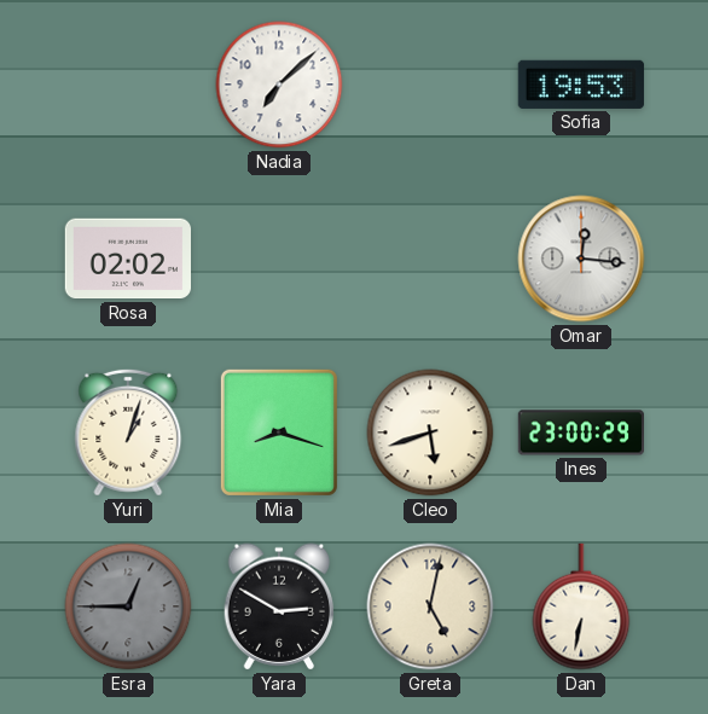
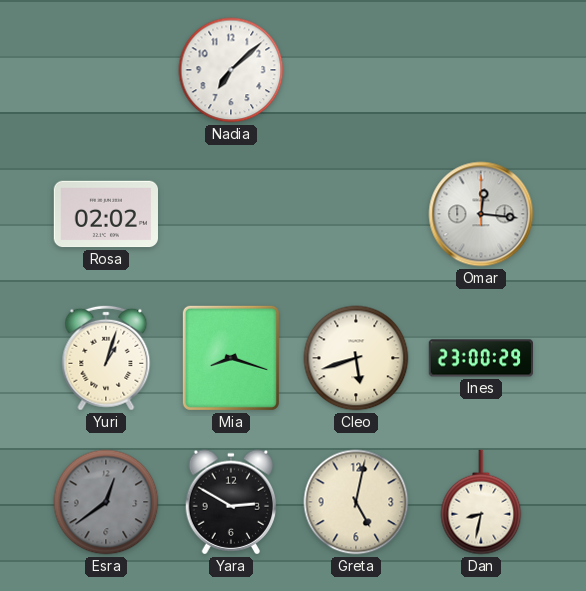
Sofia: 19:53 -> none (581, 85)
Esra: 12:45 -> 12:39 (106, 502)
Dan: 6:32 -> 8:32 (481, 502)
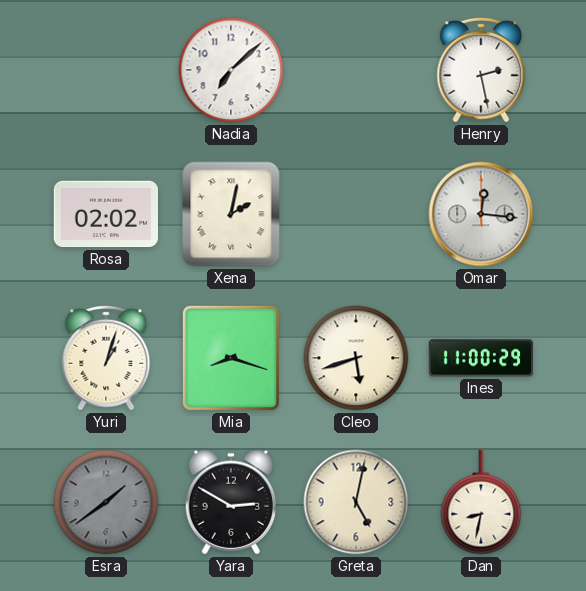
Henry: none -> 2:28 (481, 70)
Xena: none -> 2:02 (231, 214)
Ines: 23:00 -> 11:00 (480, 358)
Esra: 12:39 -> 1:39 (106, 502)
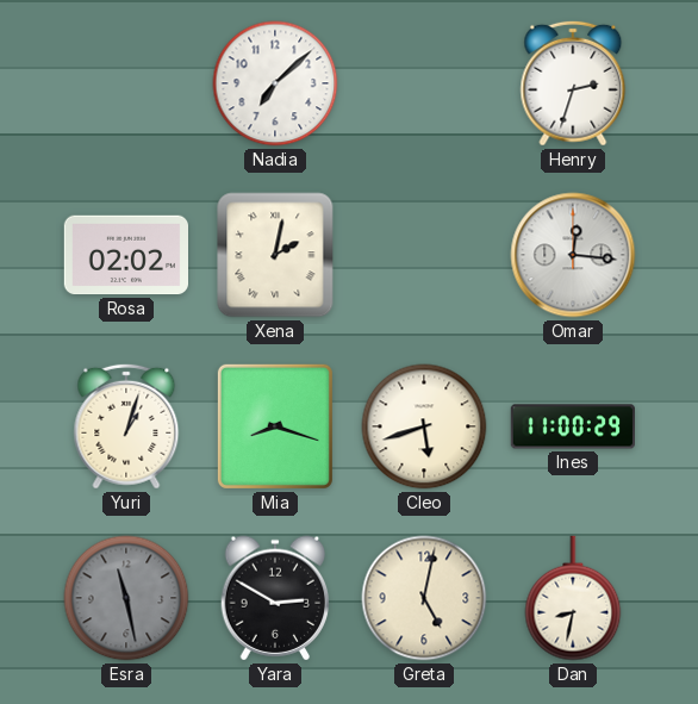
Henry: 2:28 -> 2:33 (573, 83)
Esra: 1:39 -> 11:28 (126, 598)
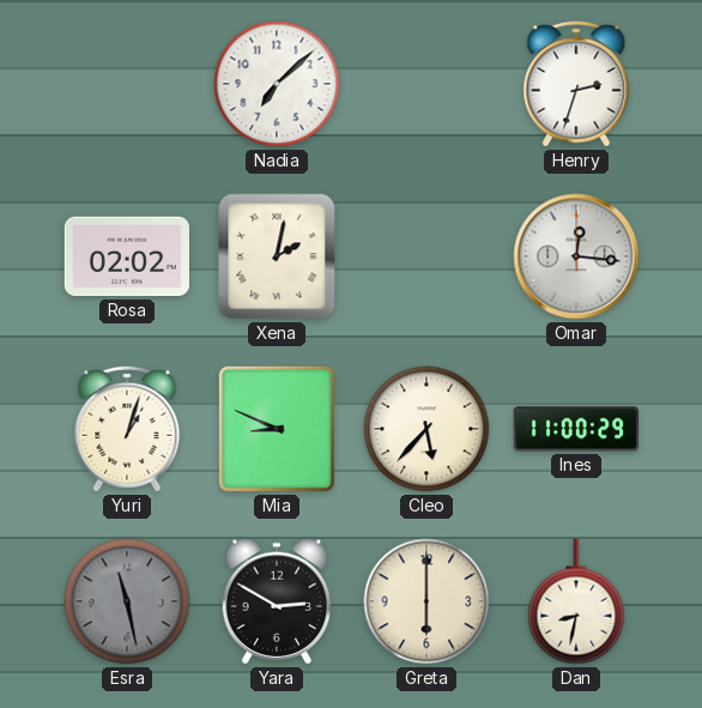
Mia: 8:18 -> 8:49 (277, 429)
Cleo: 5:42 -> 5:37 (426, 429)
Greta: 5:02 -> 6:00 (426, 601)
